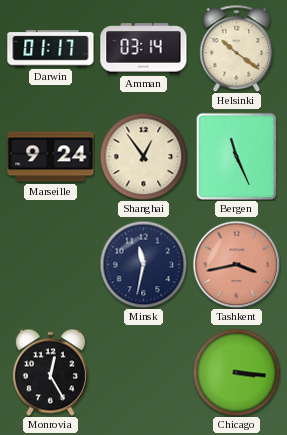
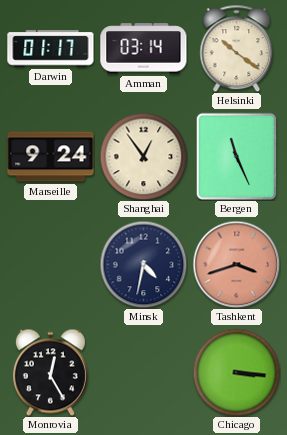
Minsk: 11:32 -> 4:32 (143, 264)
Tashkent: 3:43 -> 3:42 (236, 264)
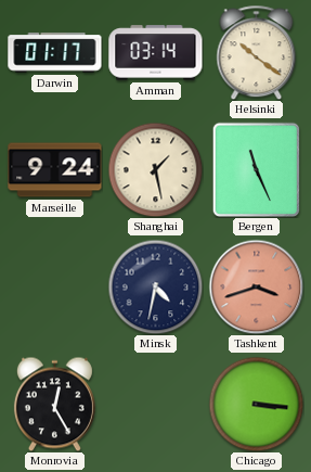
Shanghai: 12:54 -> 1:28 (155, 169)
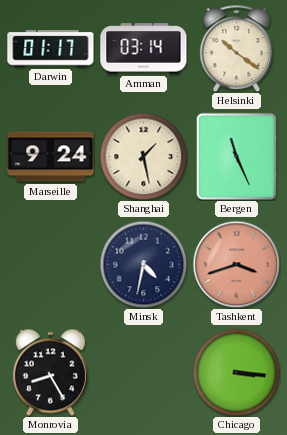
Monrovia: 12:25 -> 8:25 (50, 372)
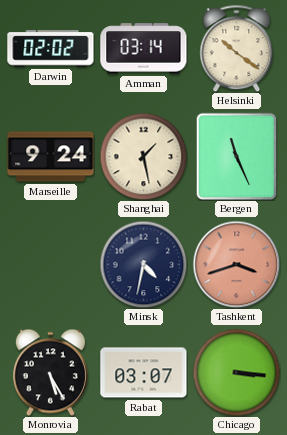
Darwin: 01:17 -> 02:02 (51, 49)
Monrovia: 8:25 -> 5:25 (50, 372)
Rabat: none -> 03:07 (144, 373)
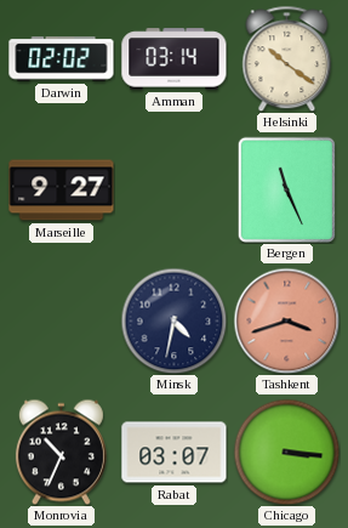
Marseille: 9:24 -> 9:27 (62, 191)
Shanghai: 1:28 -> none (143, 156)
Monrovia: 5:25 -> 10:34 (61, 452)
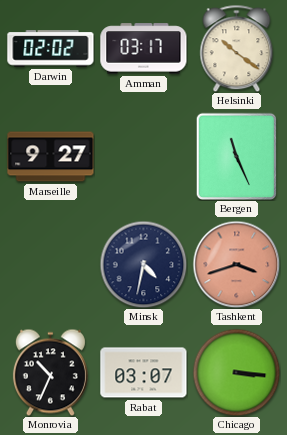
Amman: 03:14 -> 03:17 (144, 49)
